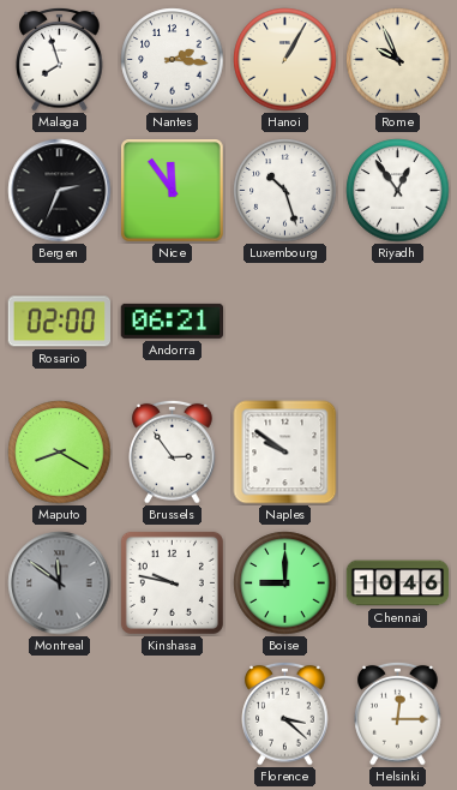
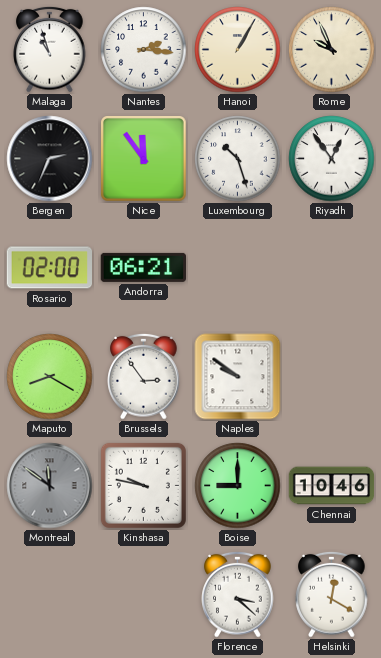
Malaga: 7:57 -> 10:57 (50, 49)
Helsinki: 12:15 -> 12:20 (332, 594)
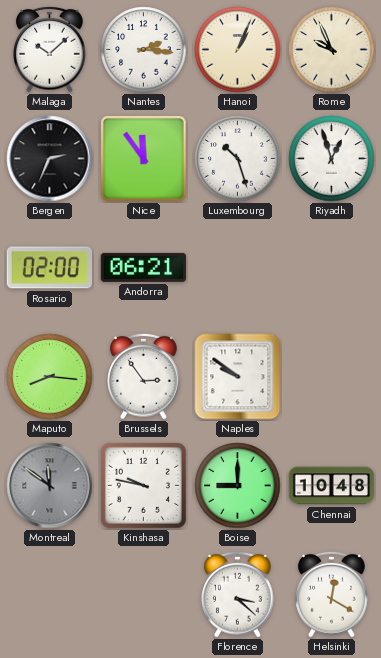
Malaga: 10:57 -> 10:08 (50, 49)
Hanoi: 1:05 -> 1:04 (238, 50)
Riyadh: 12:54 -> 12:57 (332, 159)
Maputo: 8:20 -> 8:16 (50, 377)
Chennai: 10:46 -> 10:48 (332, 486)
